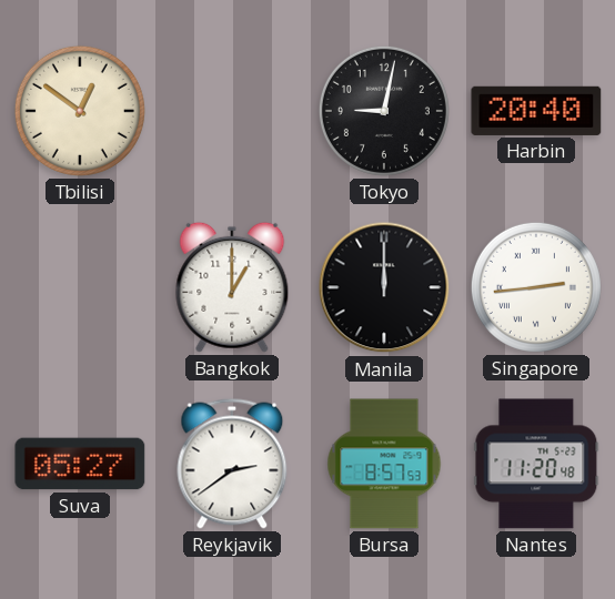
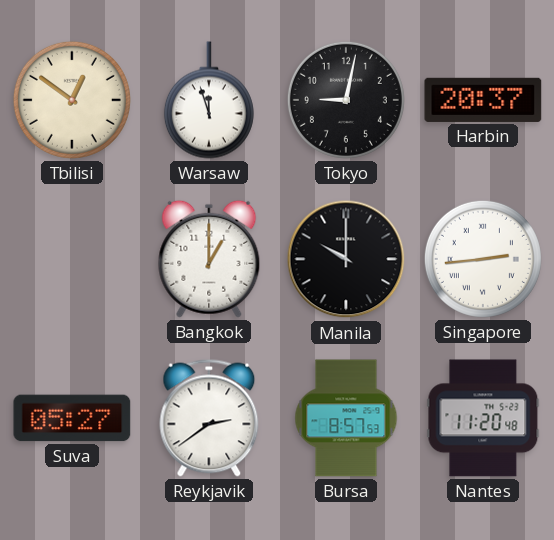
Warsaw: none -> 11:57 (209, 100)
Harbin: 20:40 -> 20:37 (483, 100)
Manila: 12:00 -> 10:00 (346, 259)
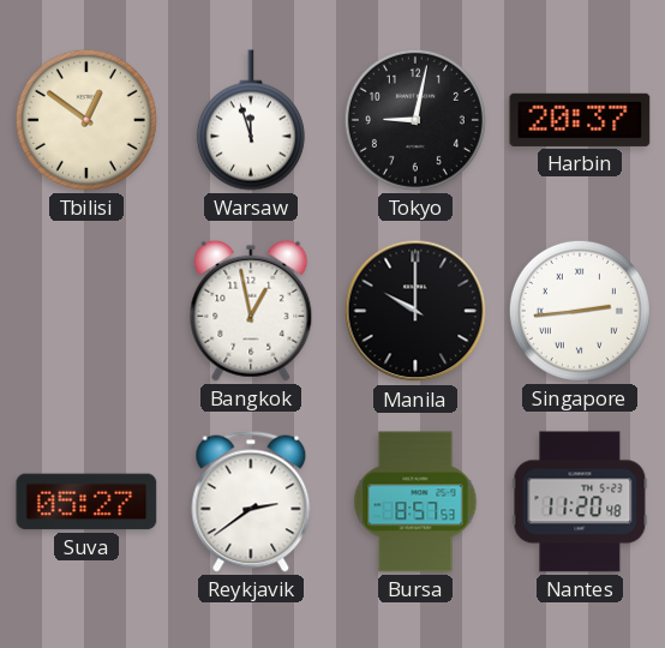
Bangkok: 1:00 -> 12:58 (251, 311)
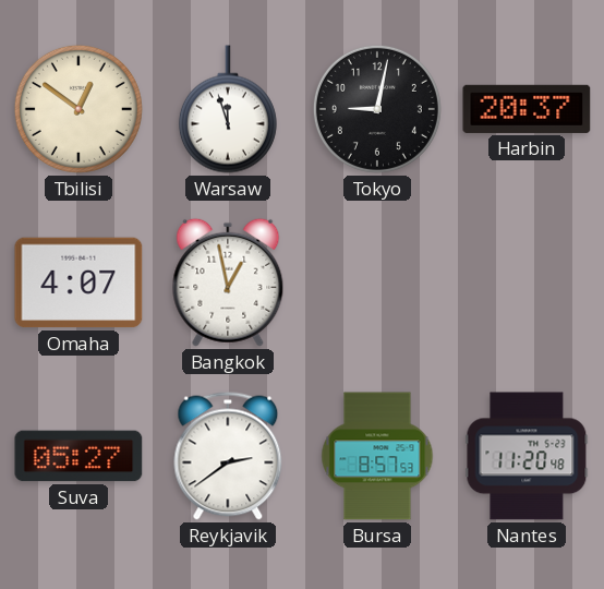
Omaha: none -> 4:07 (78, 283)
Manila: 10:00 -> none (415, 311)
Singapore: 2:44 -> none (580, 311)
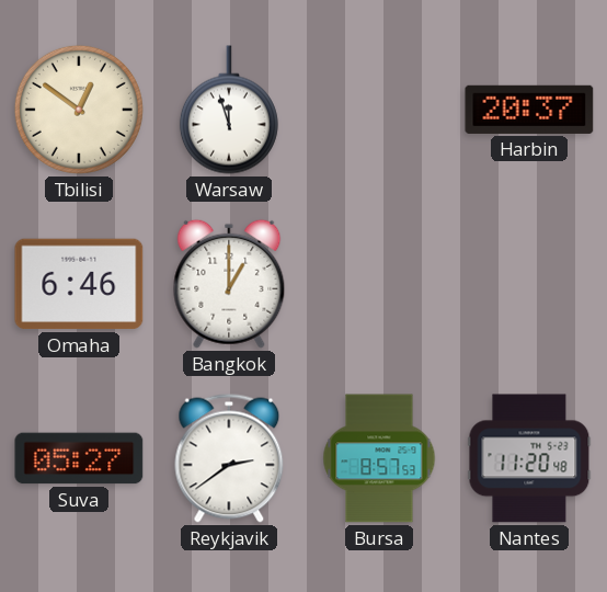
Tokyo: 9:02 -> none (377, 109)
Omaha: 4:07 -> 6:46 (79, 284)
Bangkok: 12:58 -> 1:00 (229, 284)
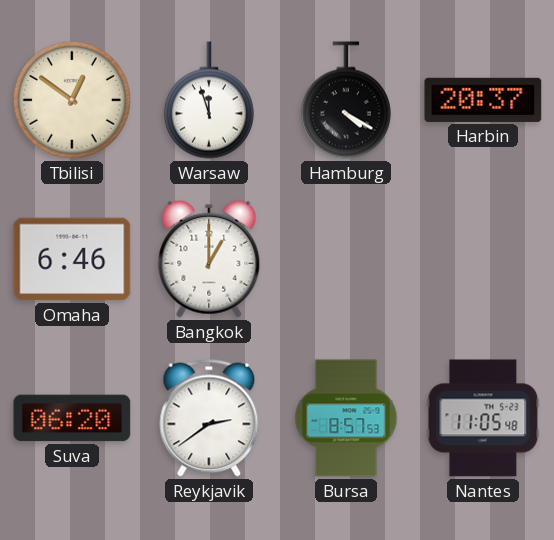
Hamburg: none -> 4:20 (346, 100)
Suva: 05:27 -> 06:20 (72, 418)
Nantes: 11:20 -> 11:05 (483, 418)
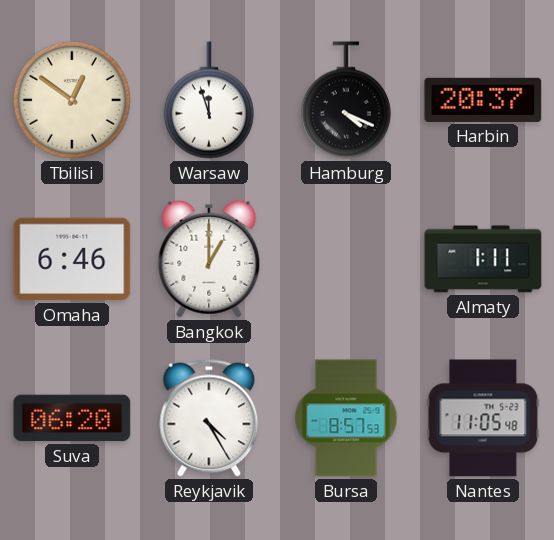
Hamburg: 4:20 -> 4:19 (346, 100)
Almaty: none -> 1:11 (483, 259)
Reykjavik: 2:39 -> 4:25 (209, 418)
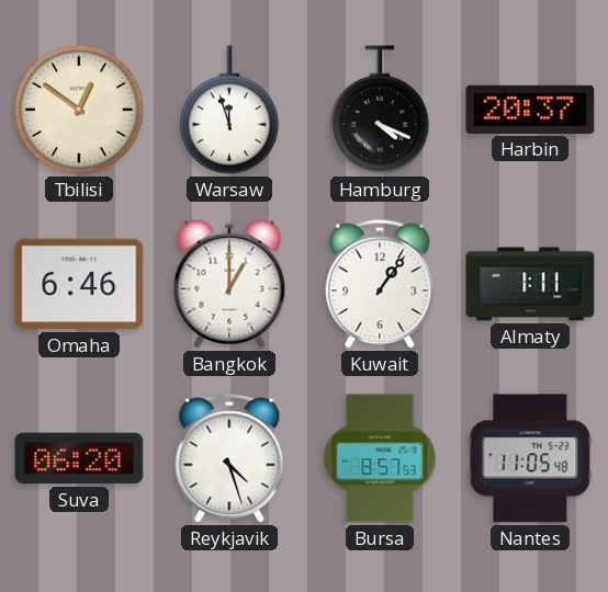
Kuwait: none -> 1:06 (380, 284)
Reykjavik: 4:25 -> 4:27 (229, 458)
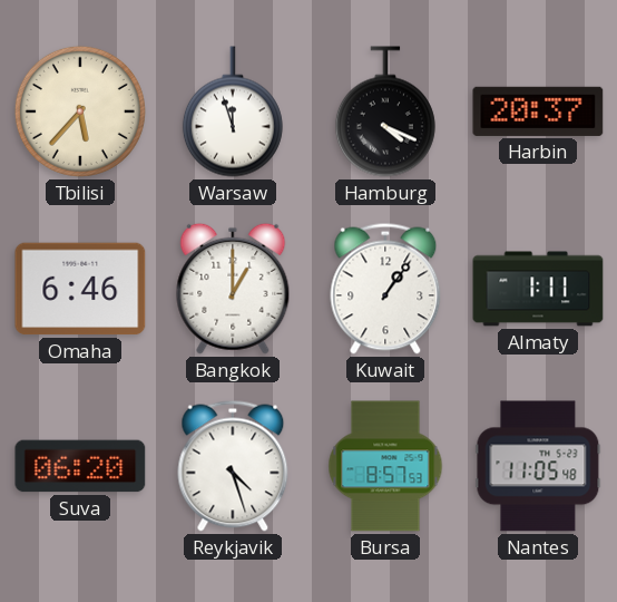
Tbilisi: 12:51 -> 5:37 (80, 111)
